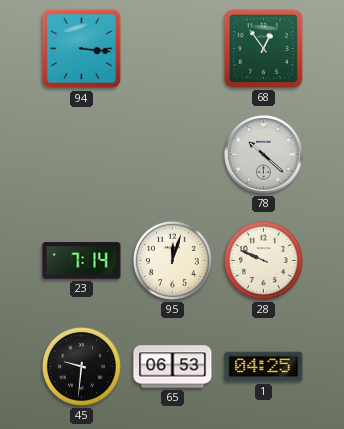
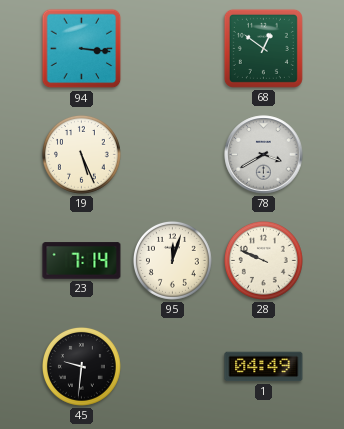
68: 12:54 -> 12:51 (263, 48)
19: none -> 5:26 (81, 154)
78: 10:22 -> 3:40 (264, 155)
65: 06:53 -> none (173, 367)
1: 04:25 -> 04:49 (264, 367)
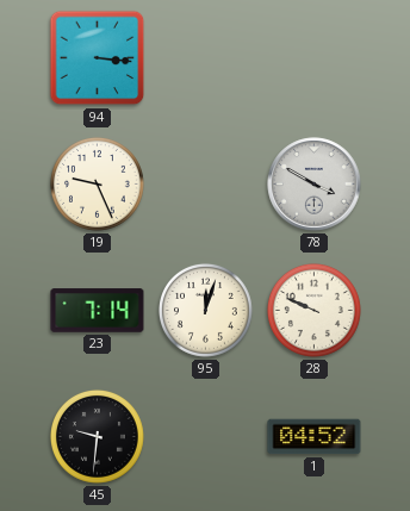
68: 12:51 -> none (263, 48)
19: 5:26 -> 9:26 (97, 183)
78: 3:40 -> 3:50 (315, 185)
1: 04:49 -> 04:52 (315, 437)
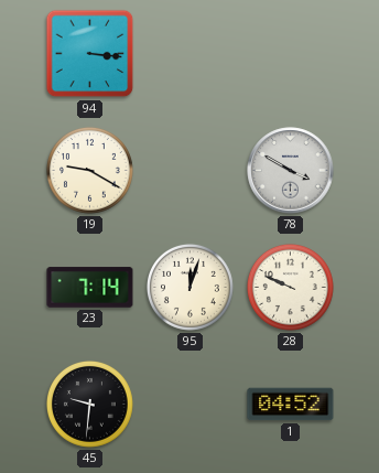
19: 9:26 -> 9:20 (89, 170)
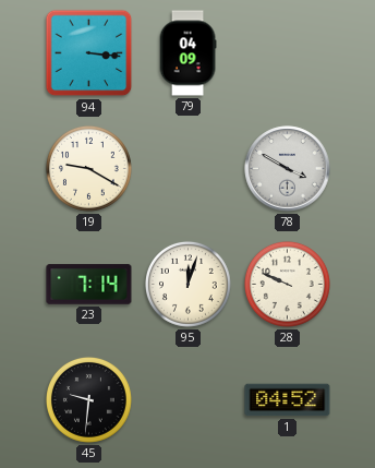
79: none -> 04:09 (187, 53)
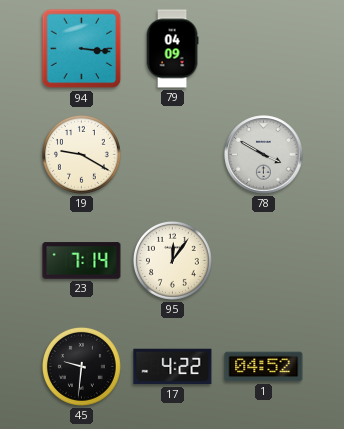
95: 12:03 -> 12:06 (172, 260)
28: 9:49 -> none (287, 284)
17: none -> 4:22 (173, 367)
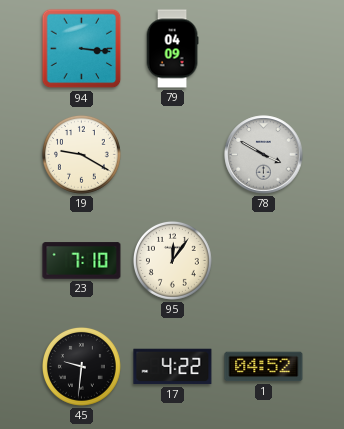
23: 7:14 -> 7:10 (82, 261)
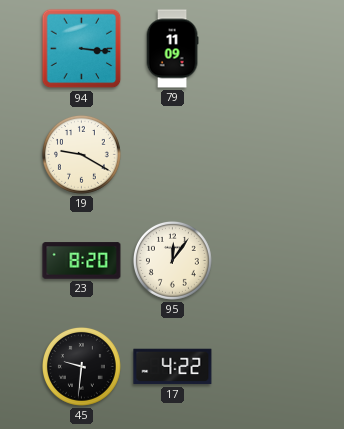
79: 04:09 -> 11:09 (172, 49)
78: 3:50 -> none (264, 155)
23: 7:10 -> 8:20 (82, 261)
1: 04:52 -> none (264, 367)
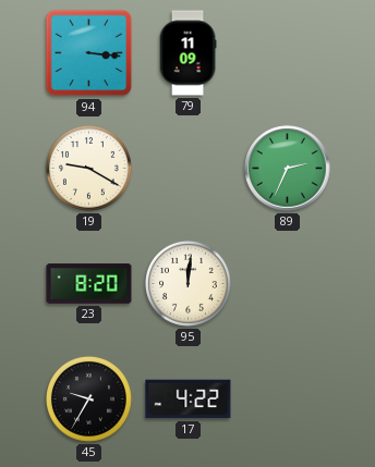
89: none -> 2:34 (288, 169)
95: 12:06 -> 12:01 (187, 283)
45: 9:31 -> 9:35 (88, 398)
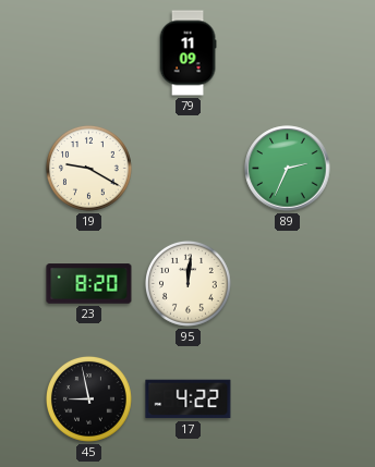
94: 3:16 -> none (89, 53)
45: 9:35 -> 8:58 (88, 398)
